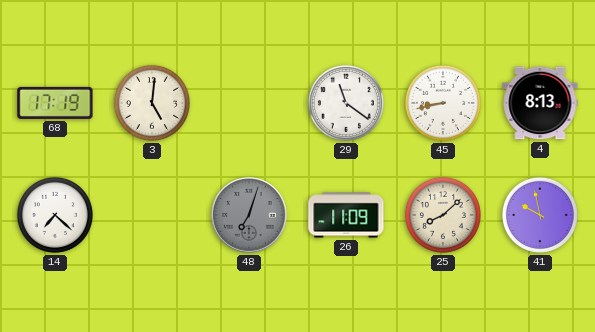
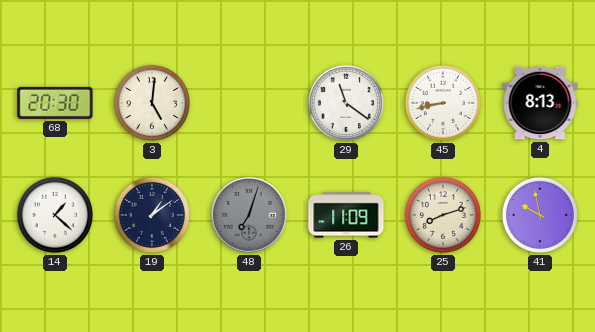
68: 17:19 -> 20:30 (55, 103)
14: 7:22 -> 1:22 (55, 215)
19: none -> 1:09 (152, 215)
25: 8:08 -> 8:12 (443, 215)
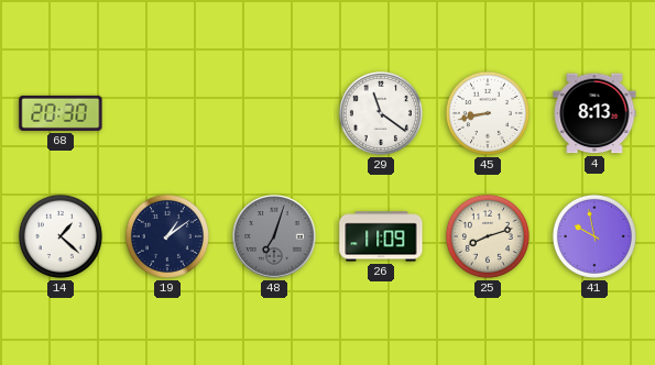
3: 5:01 -> none (152, 103)
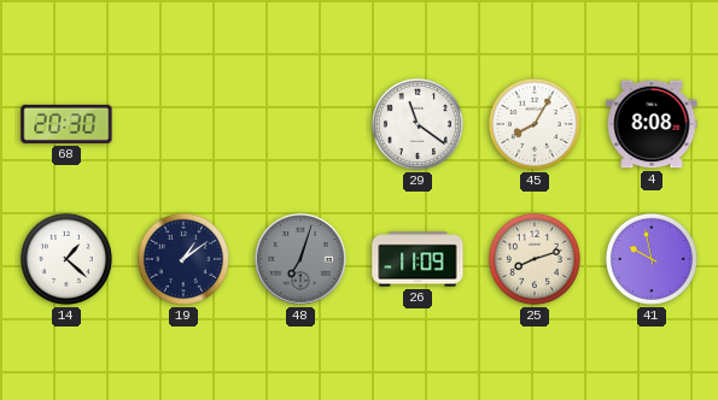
45: 8:43 -> 8:05 (535, 124)
4: 8:13 -> 8:08 (652, 124)
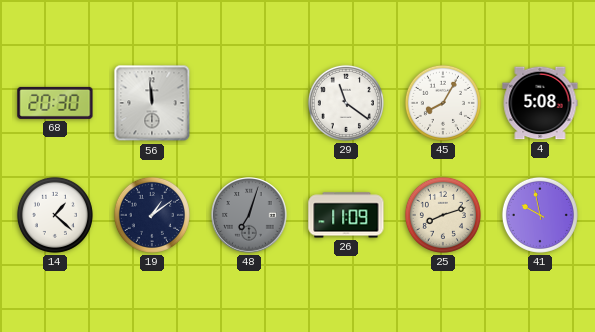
56: none -> 11:59 (152, 103)
4: 8:08 -> 5:08 (540, 103)
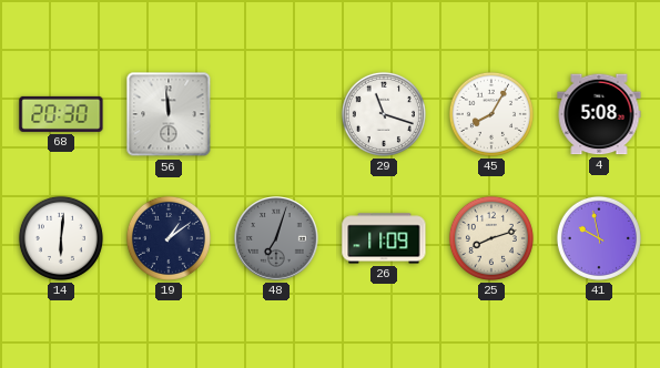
29: 11:21 -> 11:18 (384, 114)
14: 1:22 -> 6:01 (61, 238)
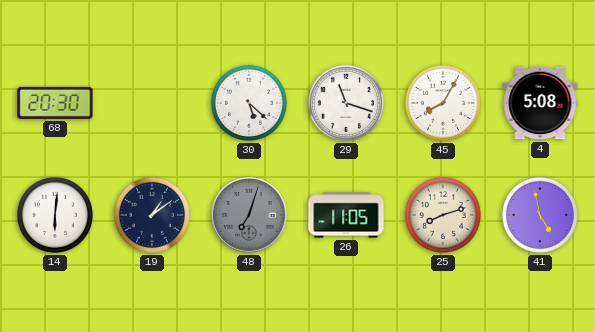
56: 11:59 -> none (169, 114)
30: none -> 5:22 (249, 103)
26: 11:09 -> 11:05 (346, 215)
41: 9:58 -> 4:58 (540, 215)
